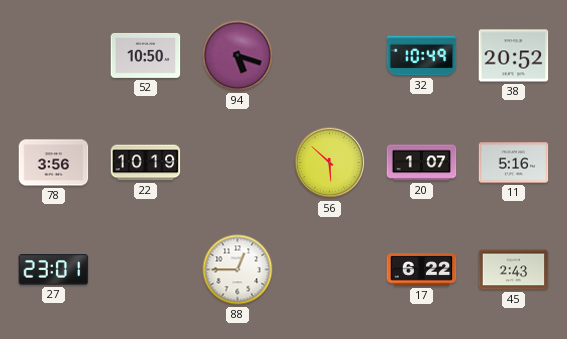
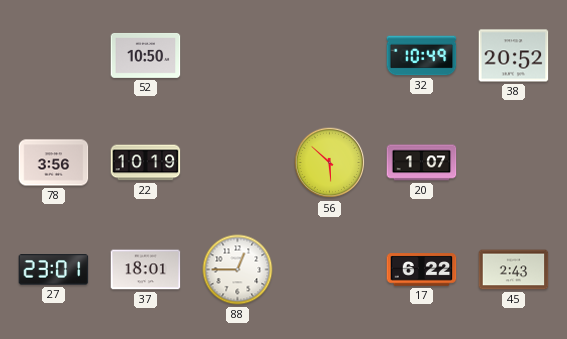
94: 5:18 -> none (238, 56)
11: 5:16 -> none (514, 163)
37: none -> 18:01 (146, 270)
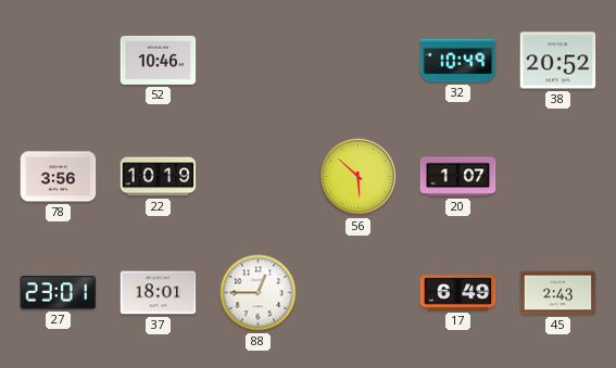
52: 10:50 -> 10:46 (159, 61)
17: 6:22 -> 6:49 (458, 293)
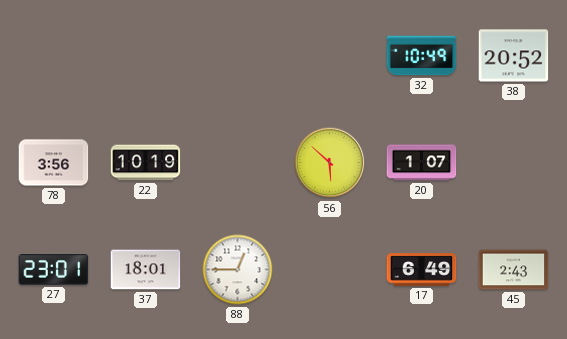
52: 10:46 -> none (159, 61)
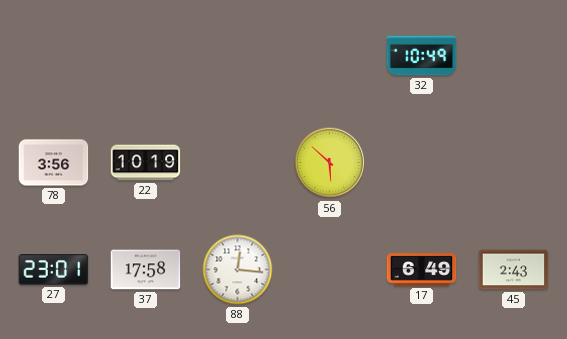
38: 20:52 -> none (514, 56)
20: 1:07 -> none (422, 163)
37: 18:01 -> 17:58 (146, 270)
88: 12:45 -> 12:16 (238, 270)
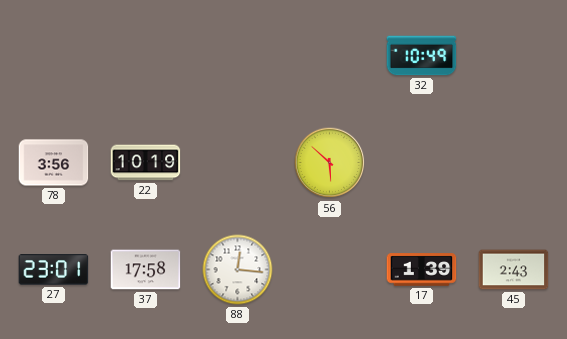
17: 6:49 -> 1:39 (422, 270)
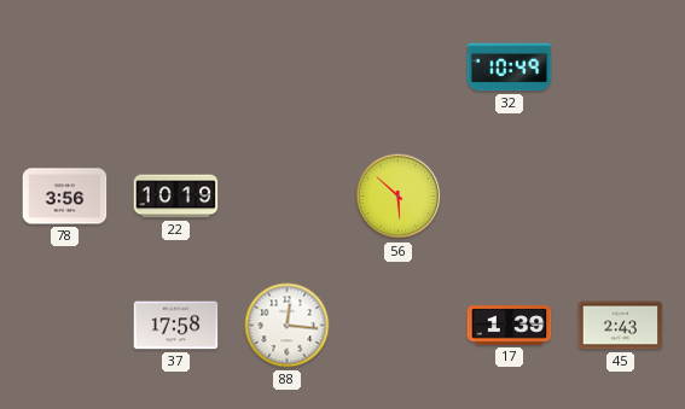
27: 23:01 -> none (54, 270)
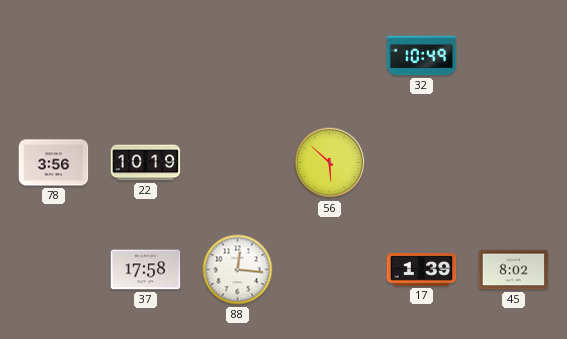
45: 2:43 -> 8:02 (514, 270)
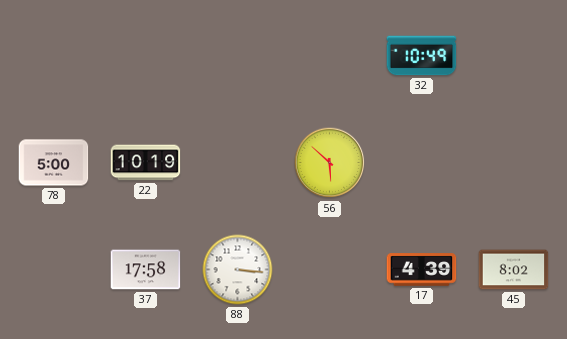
78: 3:56 -> 5:00 (54, 163)
88: 12:16 -> 3:16 (238, 270)
17: 1:39 -> 4:39 (422, 270)
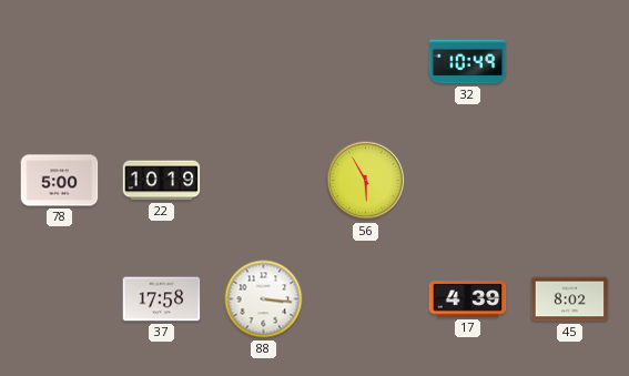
56: 5:52 -> 5:55 (366, 181)
